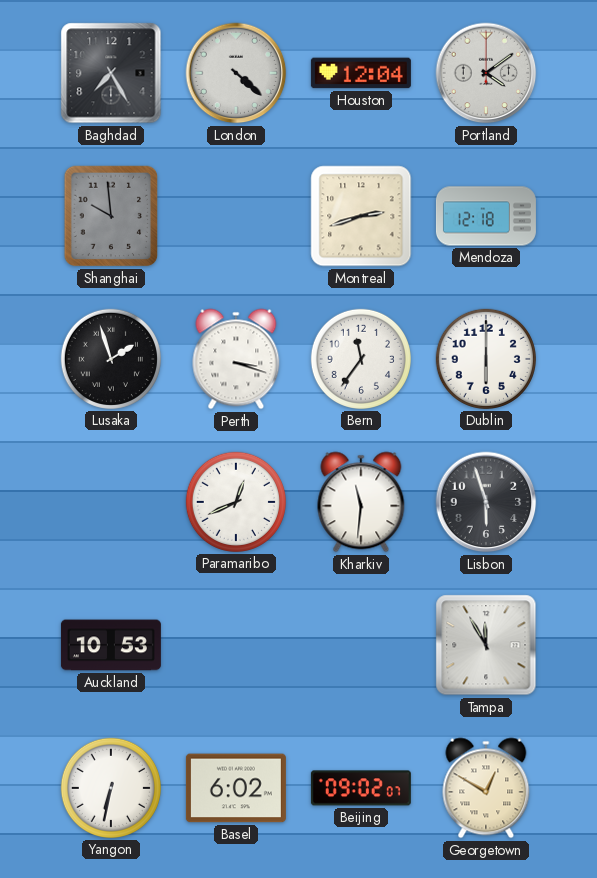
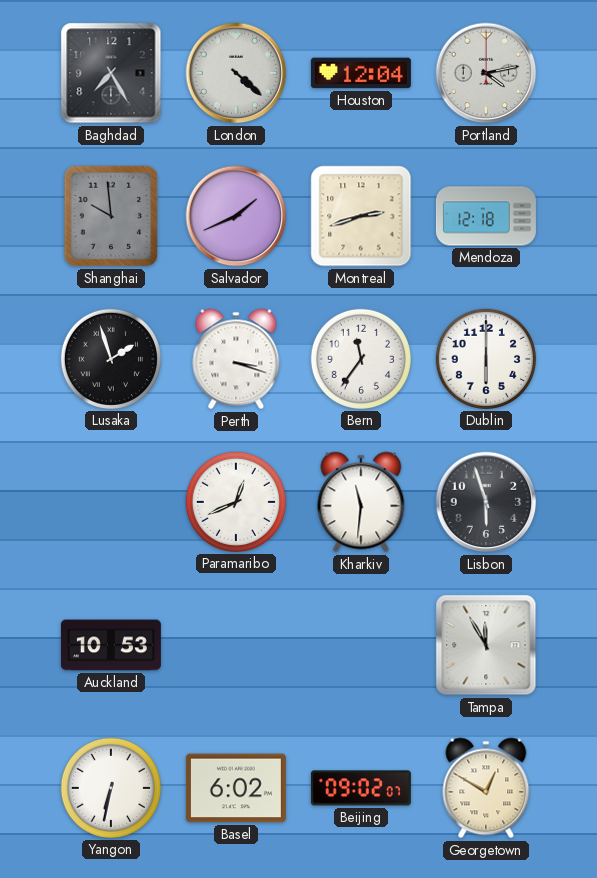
Portland: 4:09 -> 4:13 (486, 73)
Salvador: none -> 1:41 (236, 216)
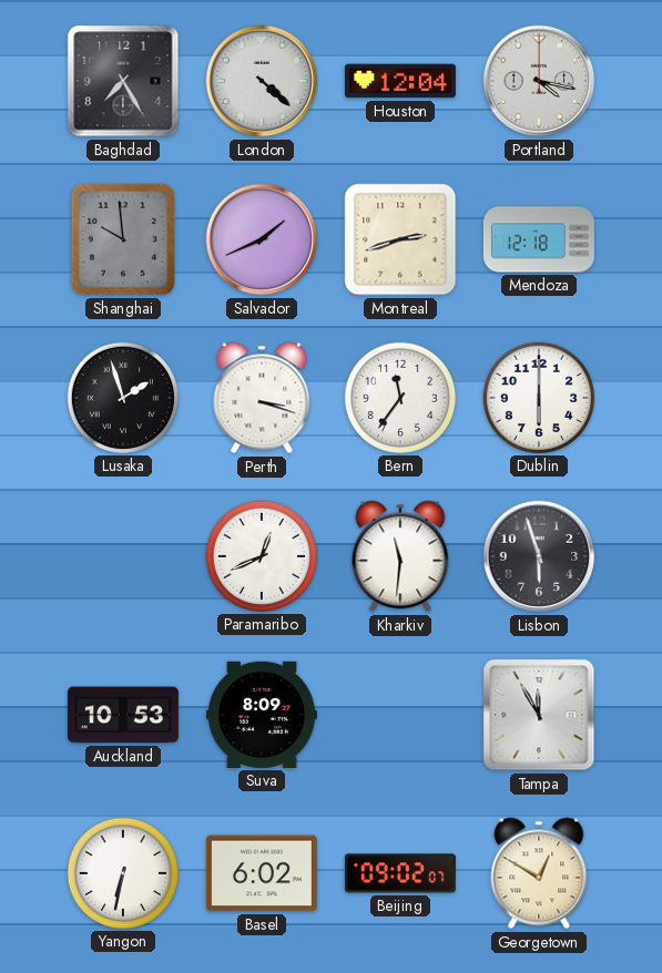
Portland: 4:13 -> 4:17 (539, 81)
Suva: none -> 8:09 (262, 715)
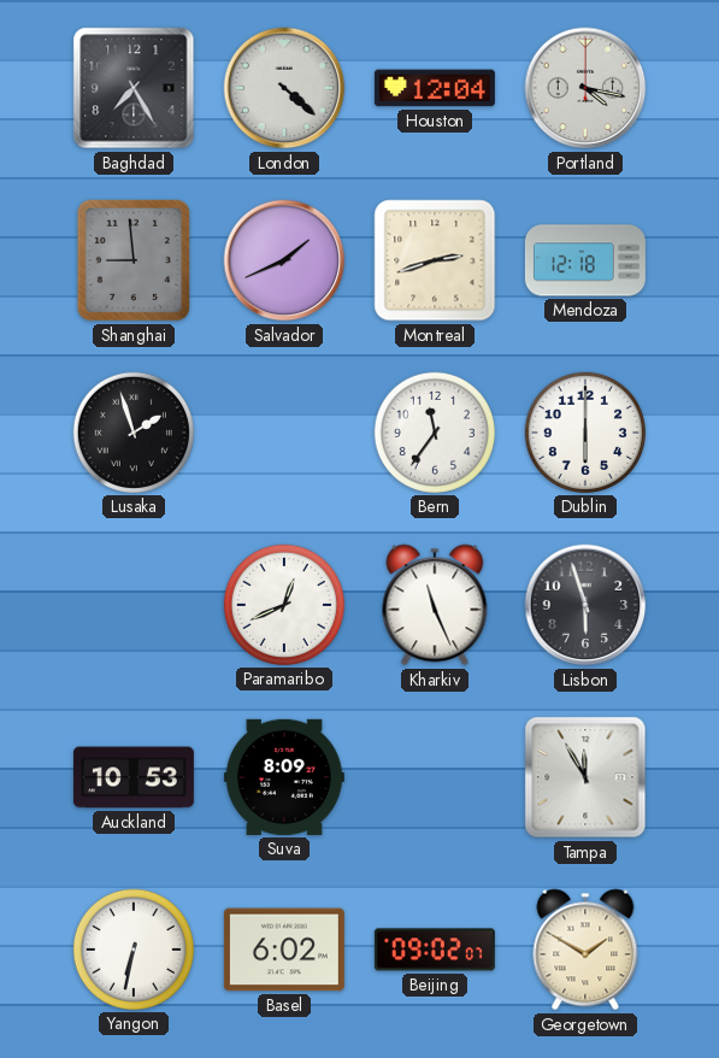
Shanghai: 9:59 -> 8:59 (134, 260)
Perth: 3:18 -> none (262, 398)
Kharkiv: 11:31 -> 11:26 (435, 605)
Georgetown: 12:50 -> 1:50 (585, 950)
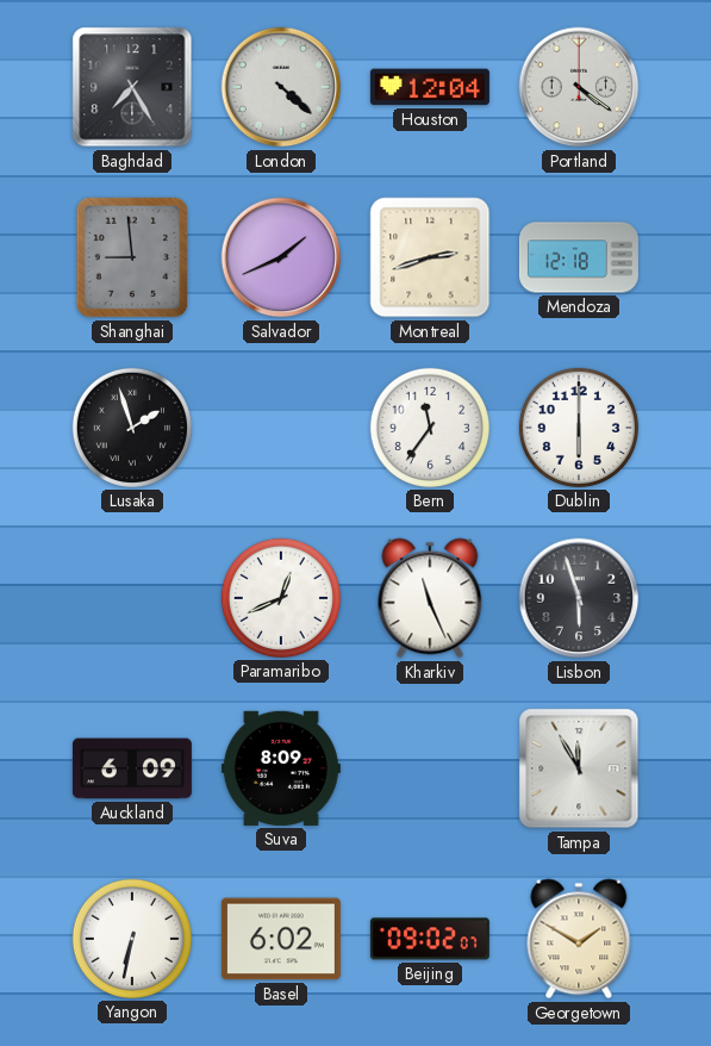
Portland: 4:17 -> 4:21 (579, 87)
Auckland: 10:53 -> 6:09 (132, 768)
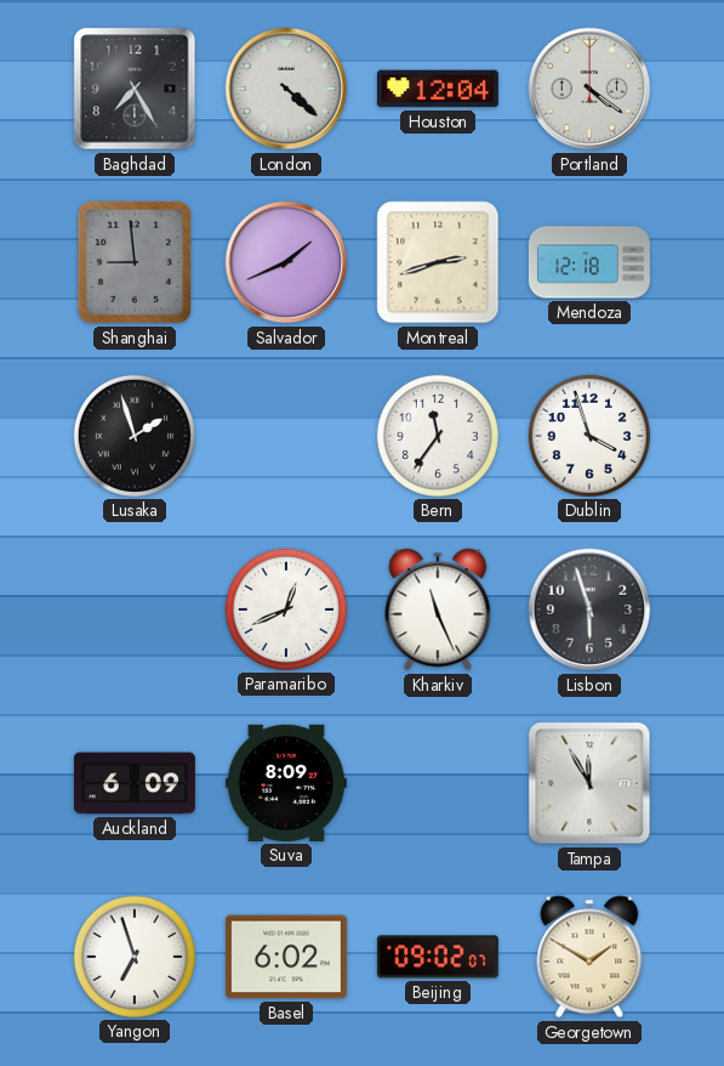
Dublin: 6:00 -> 3:57 (589, 436)
Yangon: 6:32 -> 6:57 (135, 957)
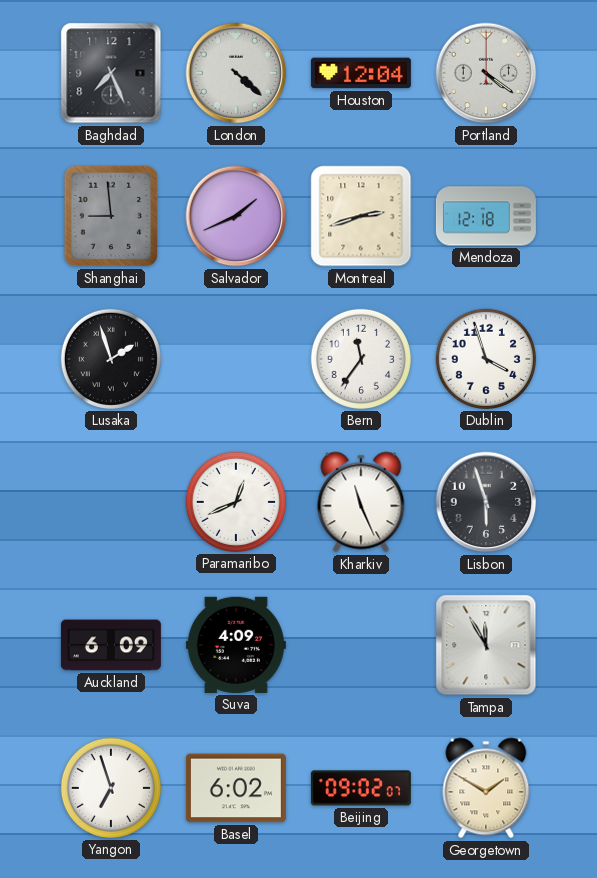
Baghdad: 7:25 -> 7:26 (111, 73)
Suva: 8:09 -> 4:09 (236, 645)
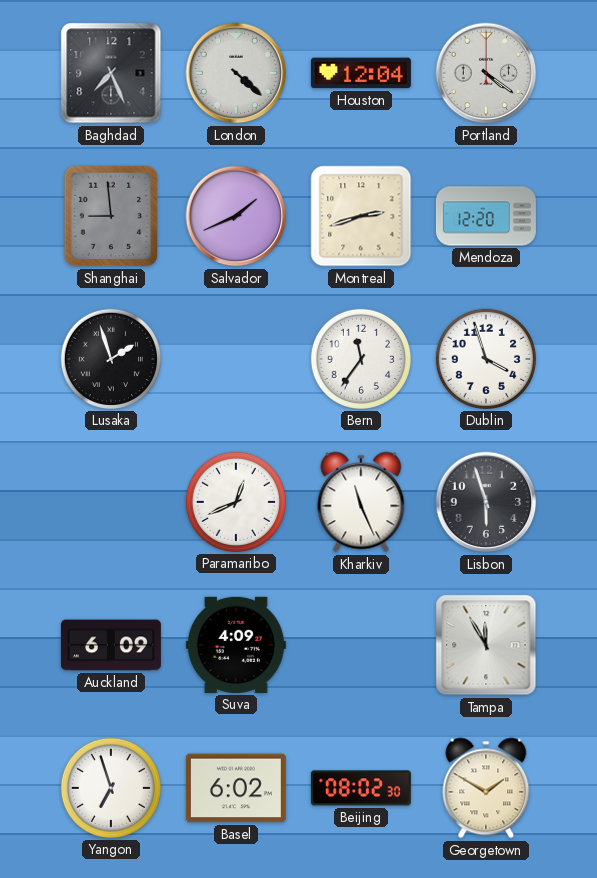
Mendoza: 12:18 -> 12:20 (486, 216)
Beijing: 09:02 -> 08:02 (361, 788)
